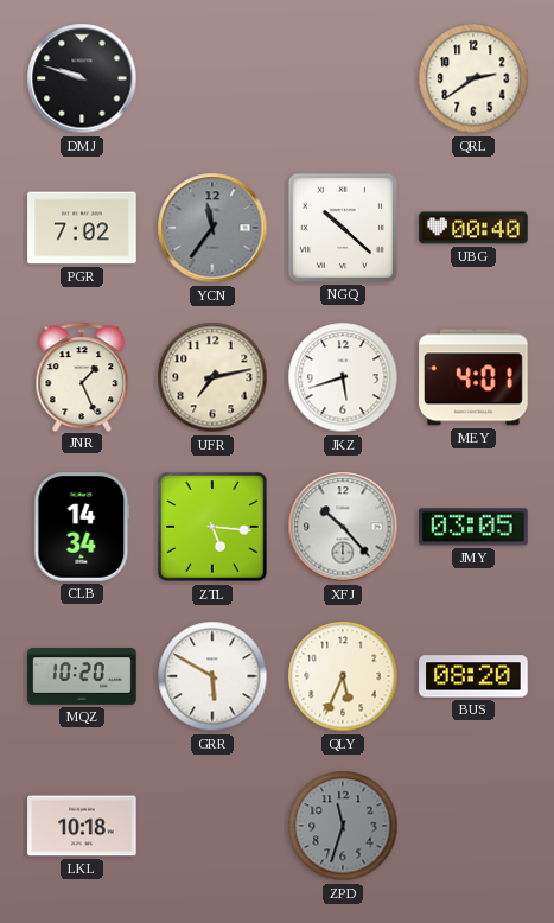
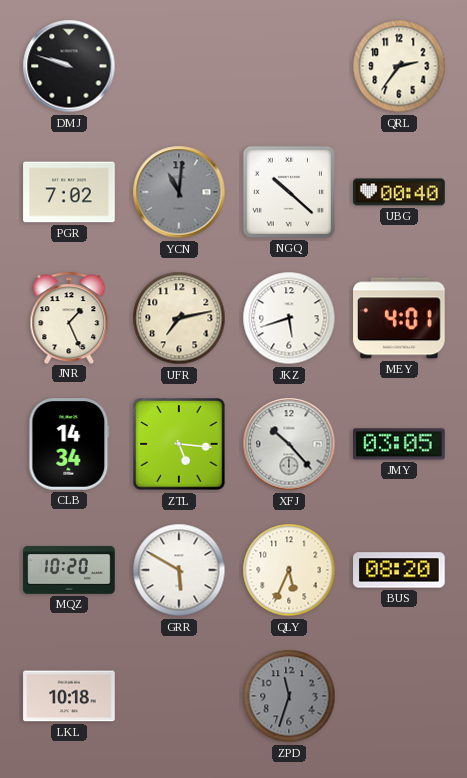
QRL: 2:39 -> 2:36 (399, 66)
YCN: 11:36 -> 11:01 (179, 192)
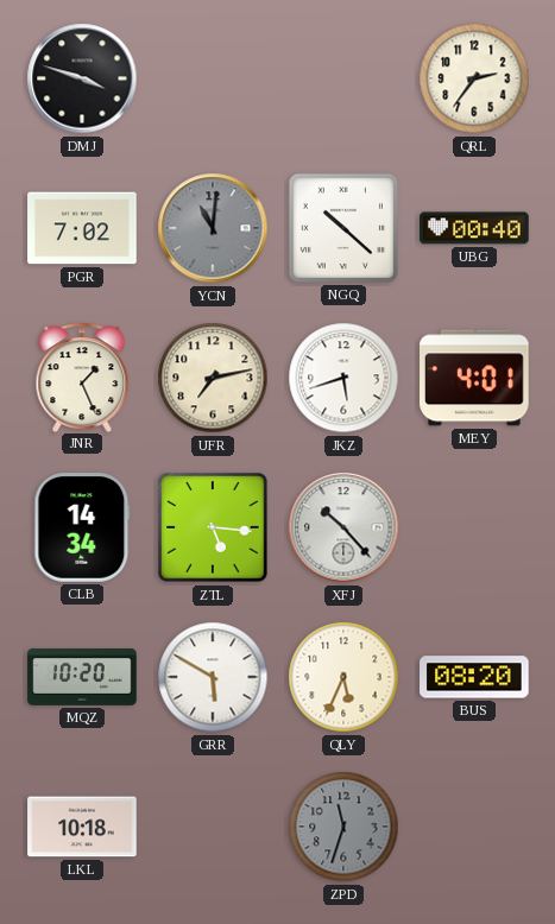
DMJ: 9:48 -> 3:48 (82, 78)
JMY: 03:05 -> none (399, 444)
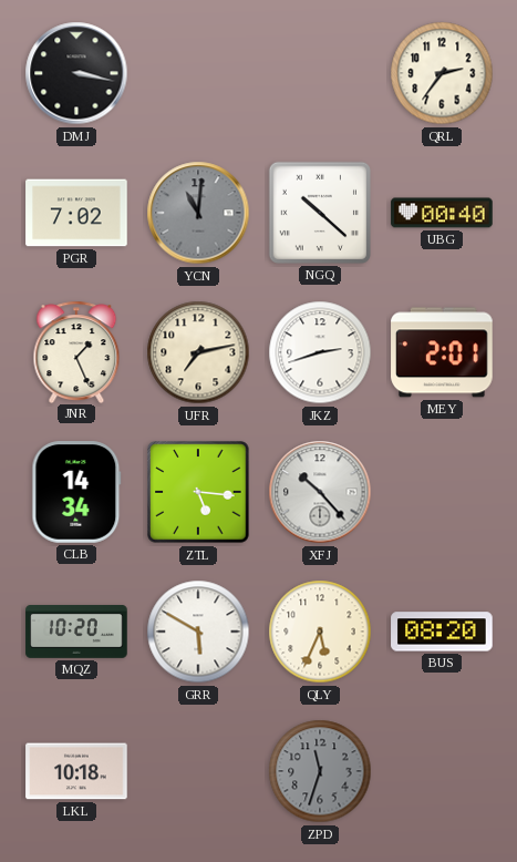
DMJ: 3:48 -> 3:17 (76, 73)
JKZ: 5:42 -> 2:42 (320, 352)
MEY: 4:01 -> 2:01 (442, 352)
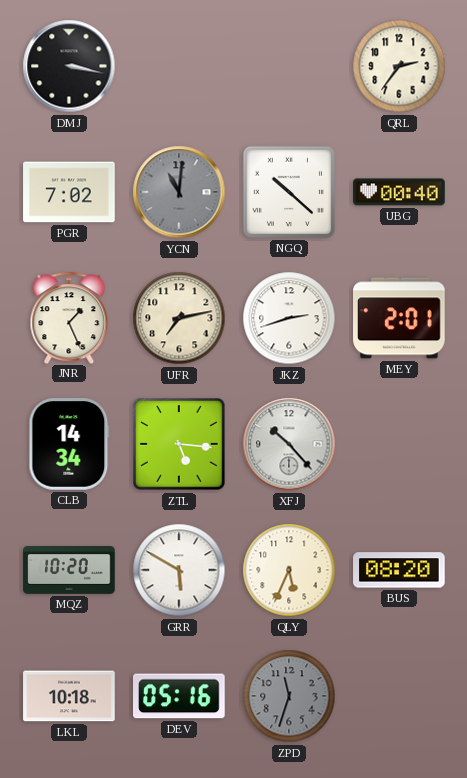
DEV: none -> 05:16 (179, 696)
